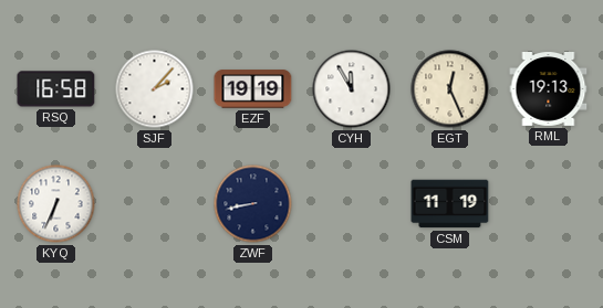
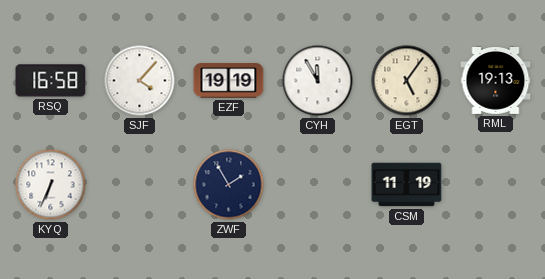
SJF: 2:07 -> 4:07 (140, 81)
EGT: 12:26 -> 5:06 (407, 81)
ZWF: 8:43 -> 1:55 (229, 185)
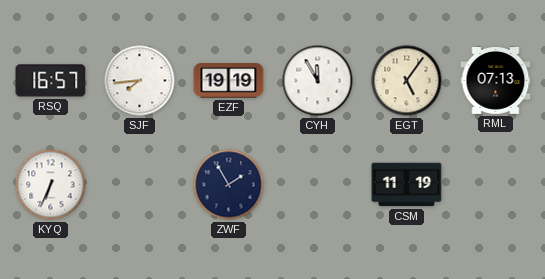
RSQ: 16:58 -> 16:57 (51, 81)
SJF: 4:07 -> 7:44 (140, 81)
RML: 19:13 -> 07:13 (496, 81)
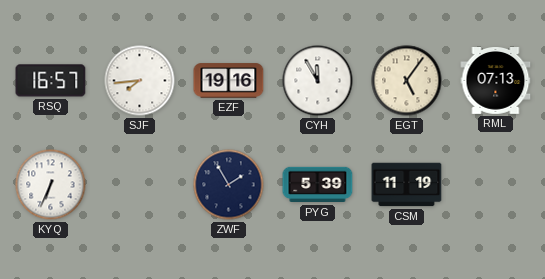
EZF: 19:19 -> 19:16 (229, 81)
PYG: none -> 5:39 (318, 185)
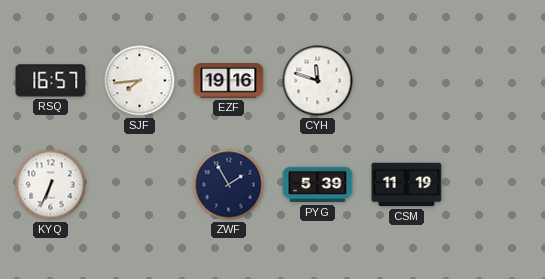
CYH: 11:55 -> 11:48 (318, 81)
EGT: 5:06 -> none (407, 81)
RML: 07:13 -> none (496, 81)
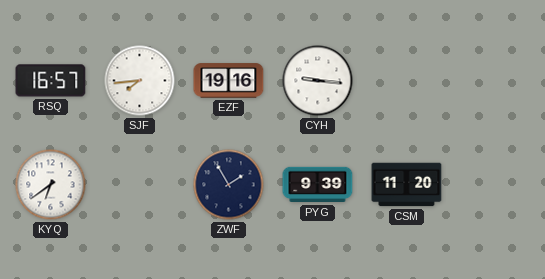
CYH: 11:48 -> 9:16 (318, 81)
KYQ: 6:34 -> 6:39 (51, 185)
PYG: 5:39 -> 9:39 (318, 185)
CSM: 11:19 -> 11:20 (407, 185)
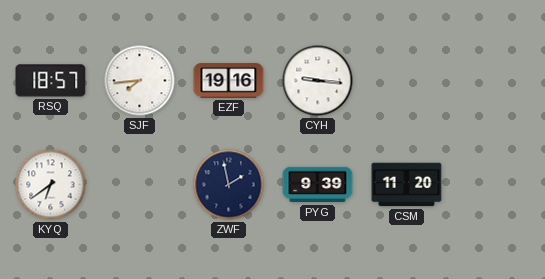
RSQ: 16:57 -> 18:57 (51, 81)
ZWF: 1:55 -> 1:58 (229, 185)
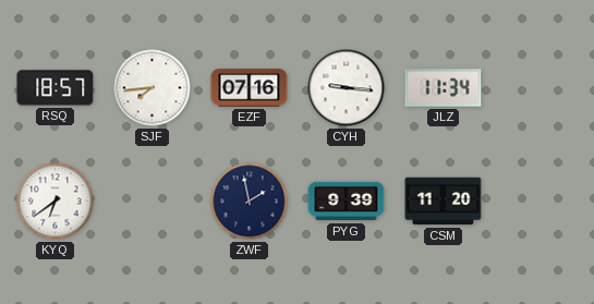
EZF: 19:16 -> 07:16 (250, 88)
JLZ: none -> 11:34 (444, 88)
